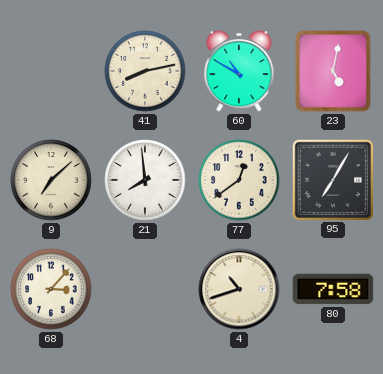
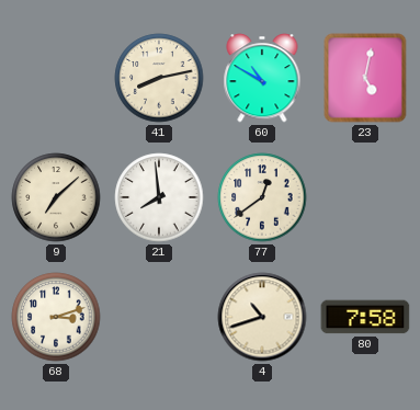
95: 7:05 -> none (332, 179)
68: 3:07 -> 3:12 (56, 317)
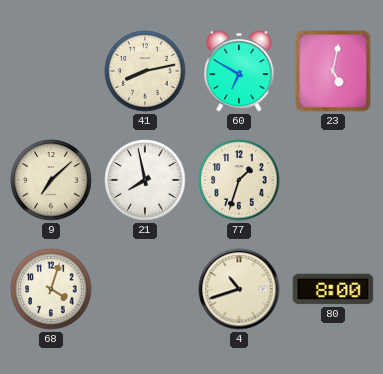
60: 10:50 -> 6:50 (239, 71)
21: 7:59 -> 7:58 (145, 180)
77: 12:39 -> 1:33 (239, 180)
68: 3:12 -> 4:03 (51, 289)
80: 7:58 -> 8:00 (333, 289)
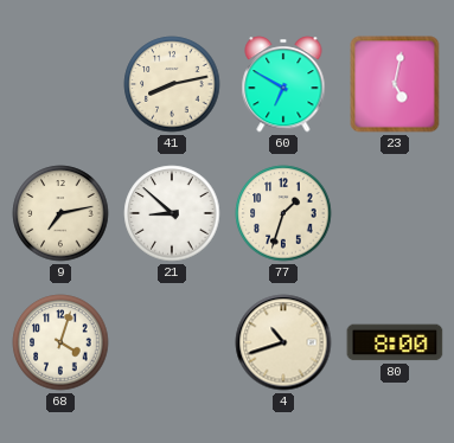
9: 7:08 -> 7:13 (60, 213)
21: 7:58 -> 8:52 (172, 213)
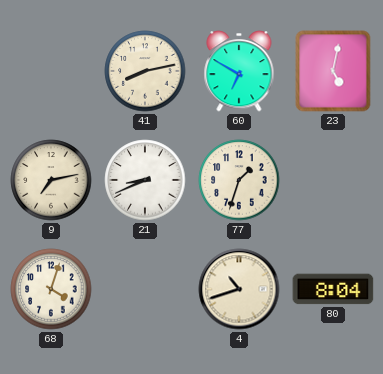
21: 8:52 -> 8:41 (145, 180)
80: 8:00 -> 8:04 (333, 289)
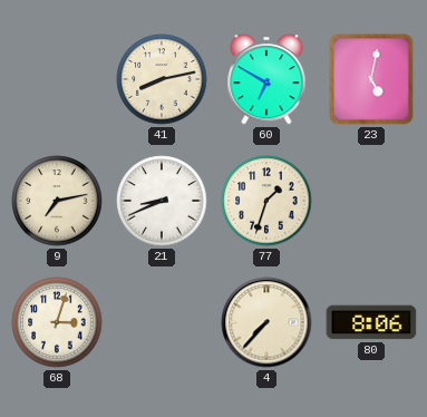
68: 4:03 -> 3:03 (57, 322)
4: 10:42 -> 7:37 (266, 322)
80: 8:04 -> 8:06 (371, 322)
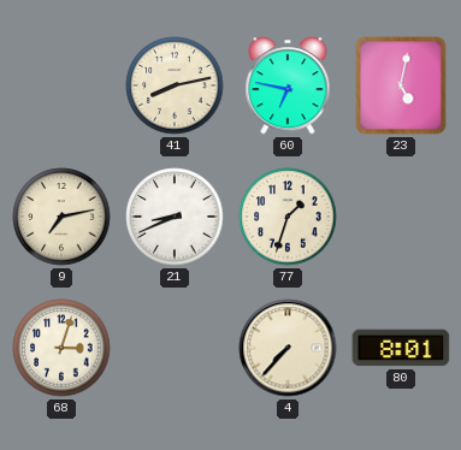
60: 6:50 -> 6:47 (288, 85)
80: 8:06 -> 8:01 (401, 348)
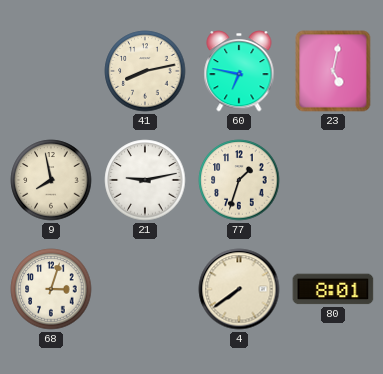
9: 7:13 -> 7:58 (51, 180)
21: 8:41 -> 9:13 (145, 180)
4: 7:37 -> 7:39 (239, 289)
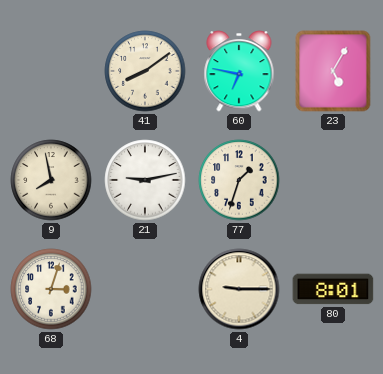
41: 8:13 -> 8:09 (145, 71)
23: 5:02 -> 5:05 (333, 71)
4: 7:39 -> 9:15 (239, 289)
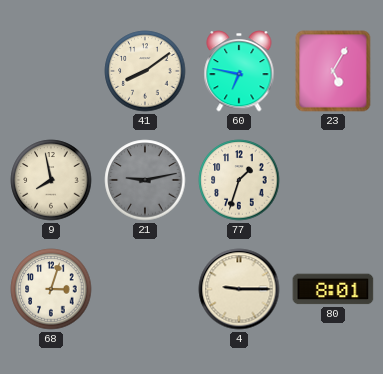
21 dial: white -> grey (145, 180)
